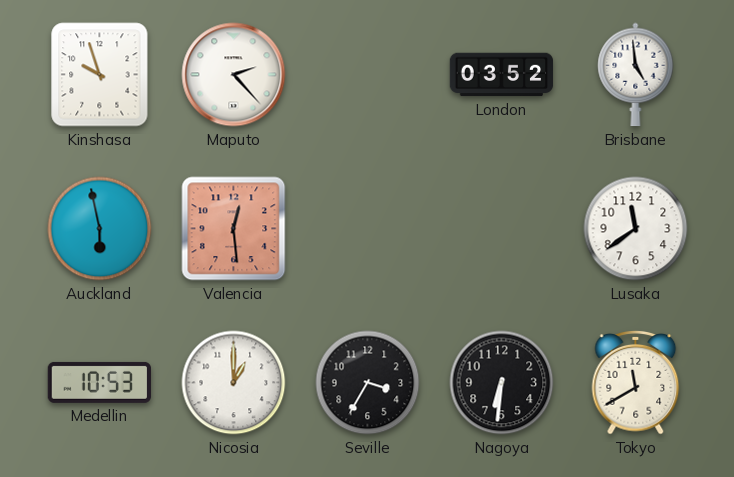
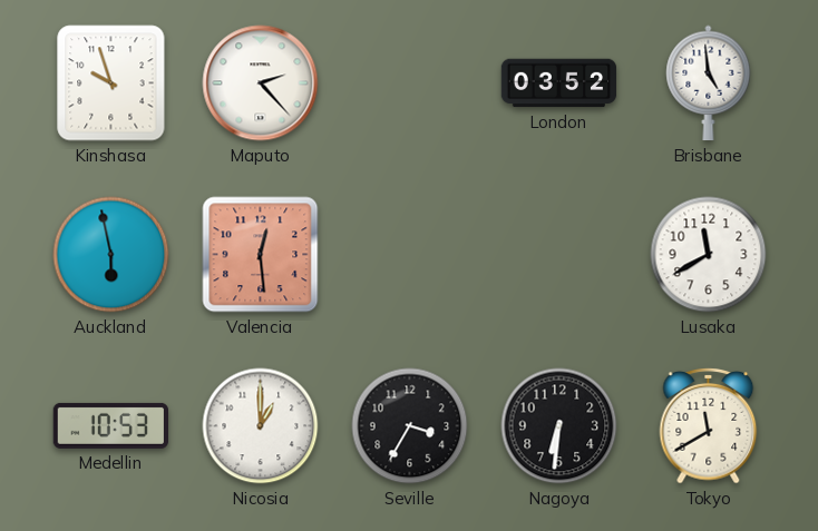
Lusaka: 11:39 -> 11:40 (709, 255)
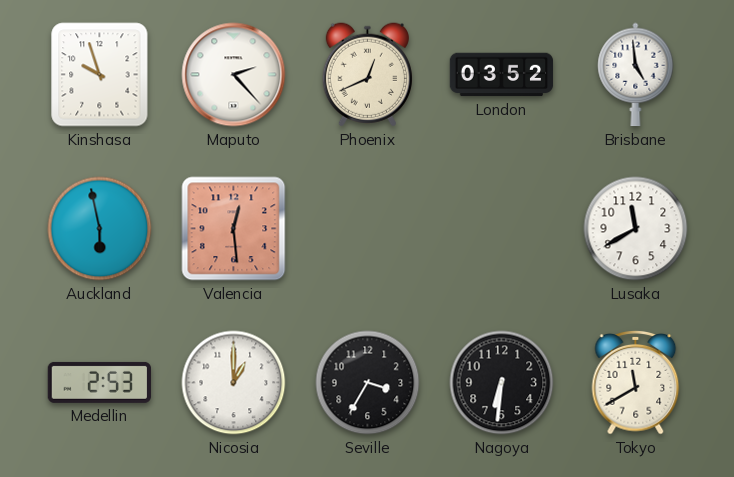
Phoenix: none -> 12:41 (367, 75)
Medellin: 10:53 -> 2:53 (99, 382)
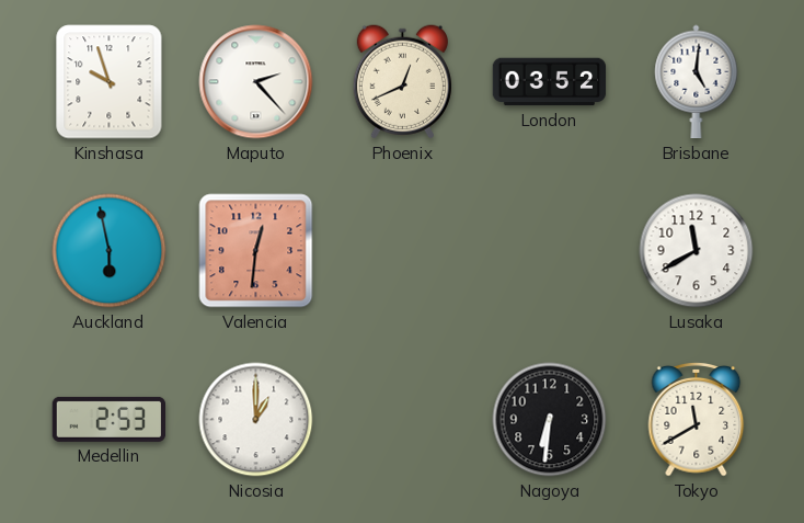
Brisbane: 4:59 -> 5:01 (697, 82)
Valencia: 12:29 -> 12:31 (256, 251)
Seville: 3:35 -> none (368, 383)
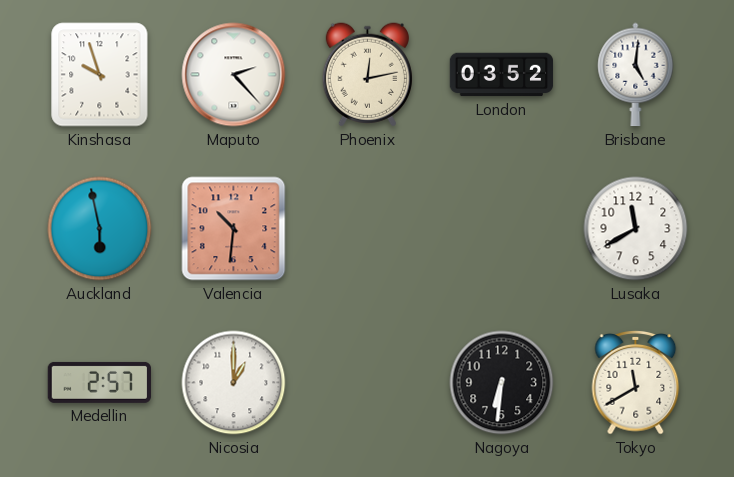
Phoenix: 12:41 -> 12:13 (367, 75)
Valencia: 12:31 -> 10:31 (234, 229)
Medellin: 2:53 -> 2:57 (99, 382)
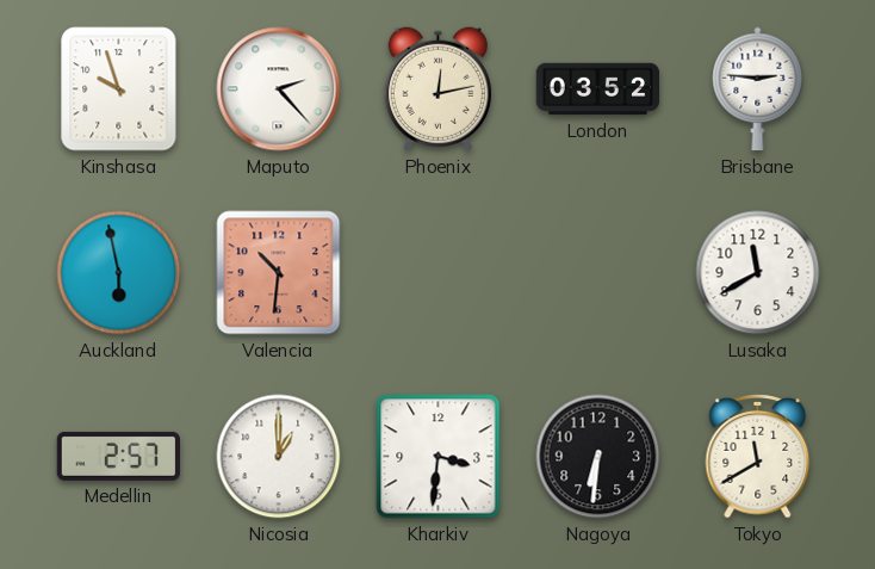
Brisbane: 5:01 -> 2:46 (758, 89)
Kharkiv: none -> 3:31 (439, 457)
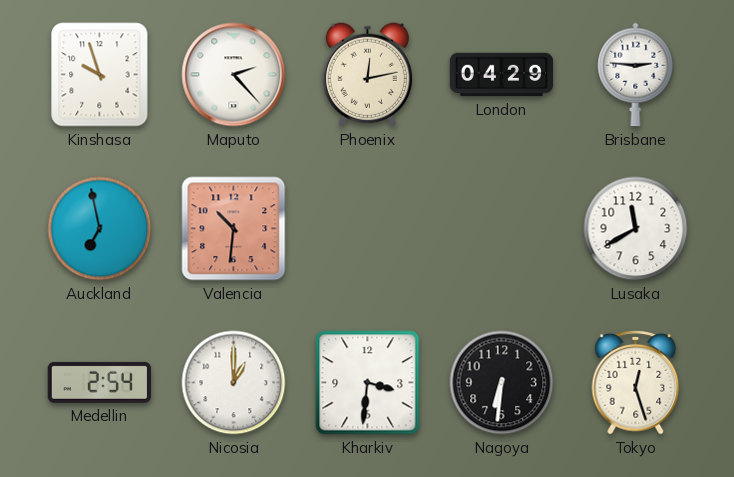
London: 03:52 -> 04:29 (502, 75)
Auckland: 5:58 -> 6:58 (100, 229)
Medellin: 2:57 -> 2:54 (99, 382)
Tokyo: 11:40 -> 12:27 (636, 383)
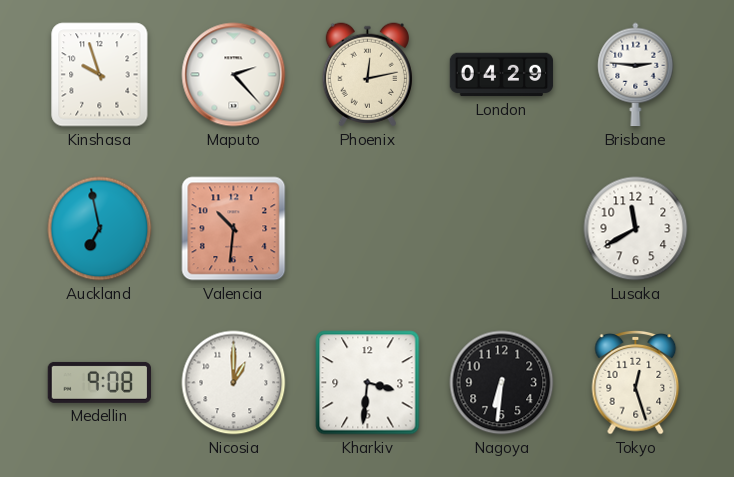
Medellin: 2:54 -> 9:08 (99, 382)
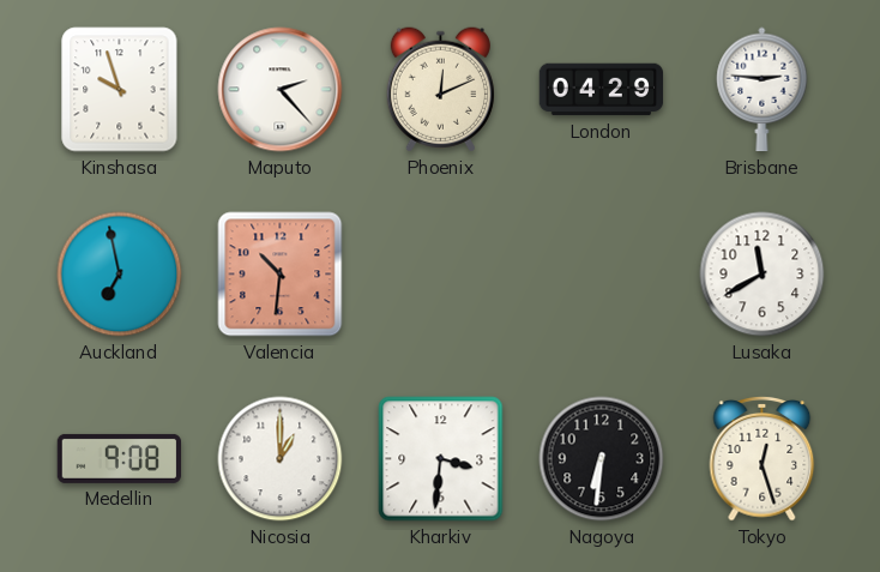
Phoenix: 12:13 -> 12:11 (440, 90)
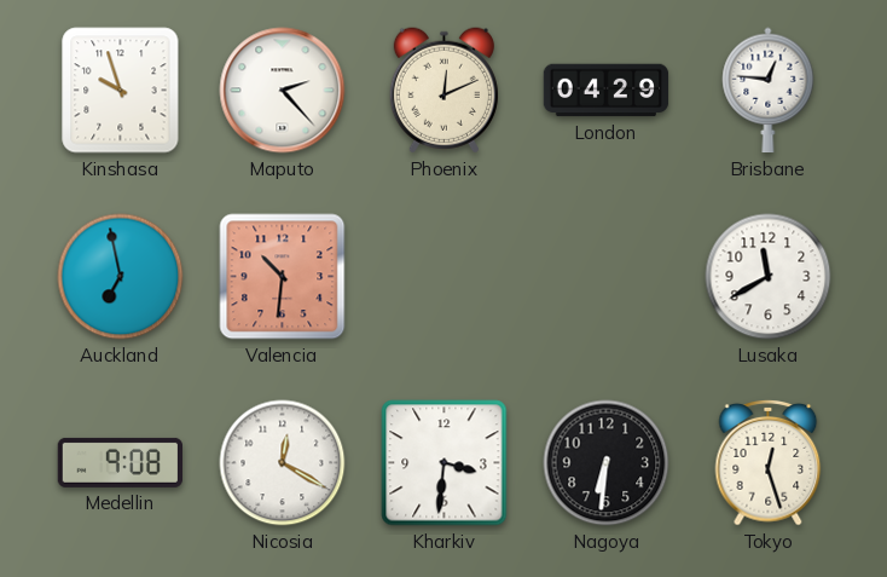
Brisbane: 2:46 -> 12:46 (769, 91)
Nicosia: 1:00 -> 12:20 (283, 463)
